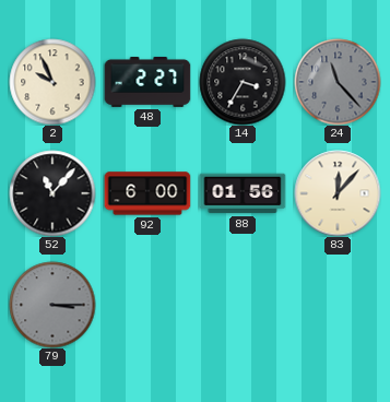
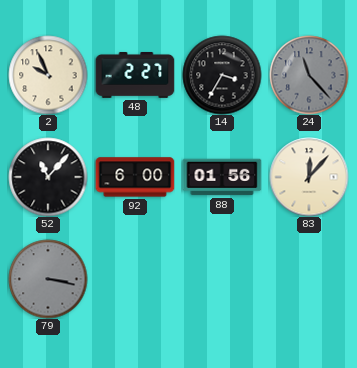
79: 3:15 -> 3:17 (48, 279)
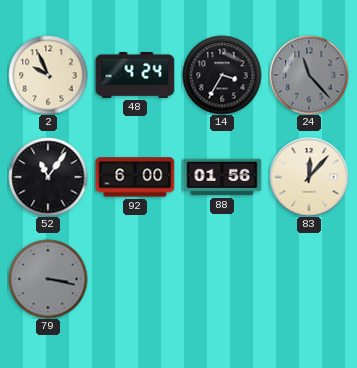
48: 2:27 -> 4:24 (135, 75)
52: 11:07 -> 11:06 (48, 177)
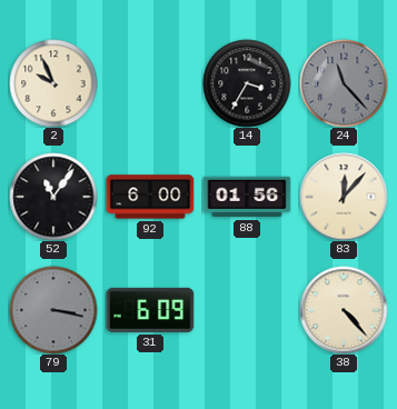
48: 4:24 -> none (135, 75)
31: none -> 6:09 (150, 310)
38: none -> 4:23 (344, 310)
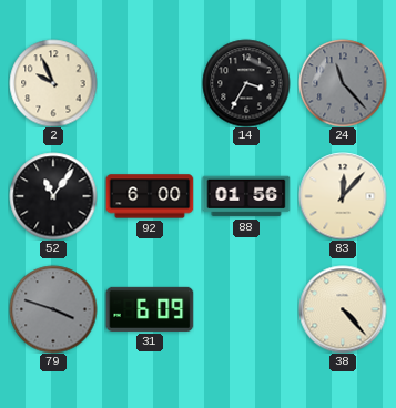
79: 3:17 -> 3:48 (53, 309)
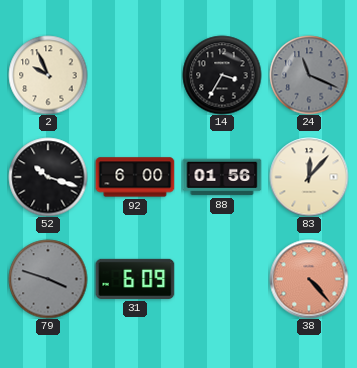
24: 11:23 -> 11:19 (309, 75)
52: 11:06 -> 10:18 (48, 177)
38 dial: cream -> salmon (309, 279)
